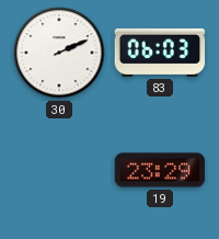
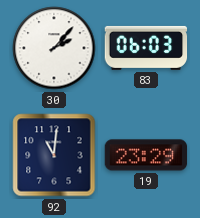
30: 2:11 -> 2:07 (54, 48)
92: none -> 11:01 (54, 155)
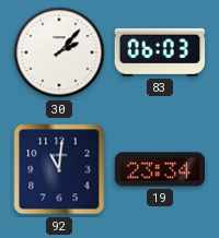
19: 23:29 -> 23:34 (160, 169)
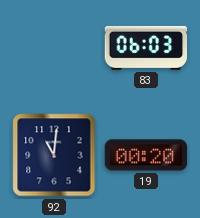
30: 2:07 -> none (59, 52)
19: 23:34 -> 00:20 (146, 155)
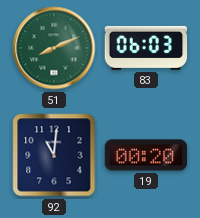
51: none -> 8:11 (54, 48)
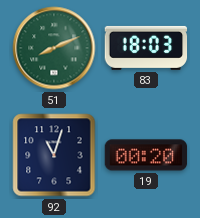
83: 06:03 -> 18:03 (146, 48)
92: 11:01 -> 11:03 (54, 155)
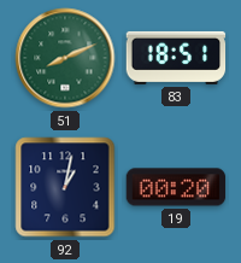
83: 18:03 -> 18:51 (176, 58)
92: 11:03 -> 1:02 (65, 187)
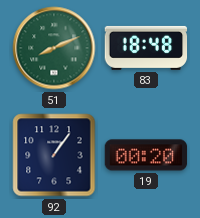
83: 18:51 -> 18:48 (146, 48)
92: 1:02 -> 1:06 (54, 155)
